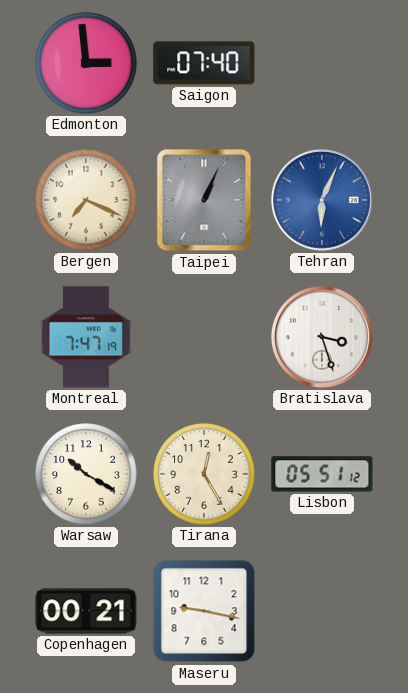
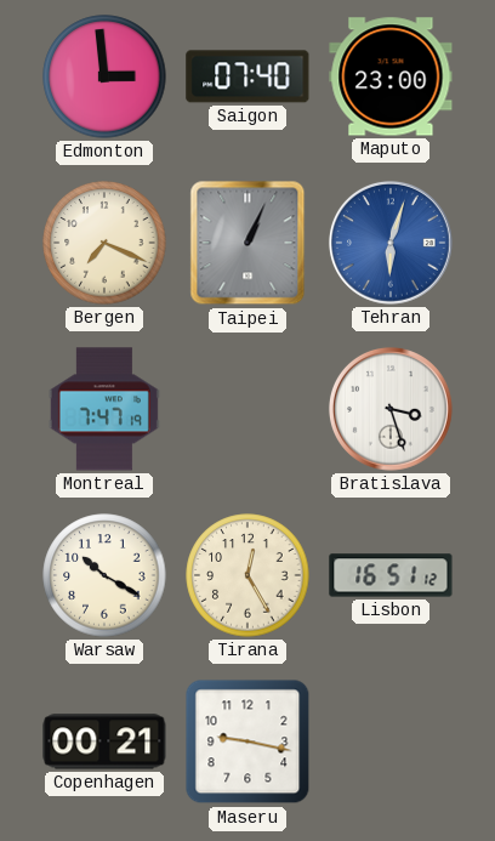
Maputo: none -> 23:00 (391, 76)
Tehran: 6:04 -> 6:03 (391, 243)
Lisbon: 05:51 -> 16:51 (391, 575)
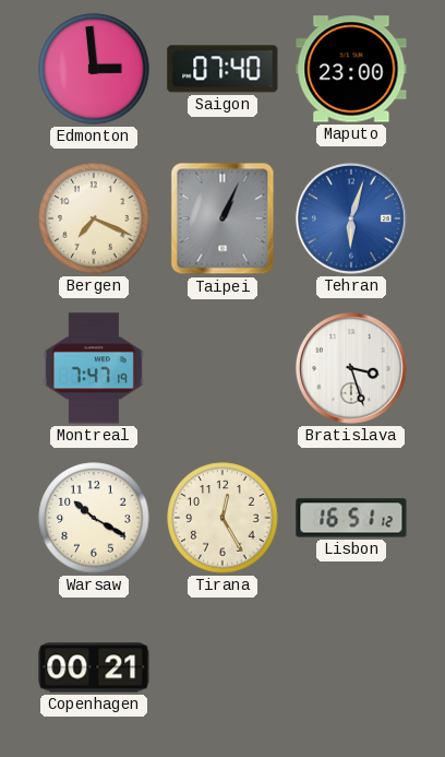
Maseru: 9:17 -> none (247, 741)
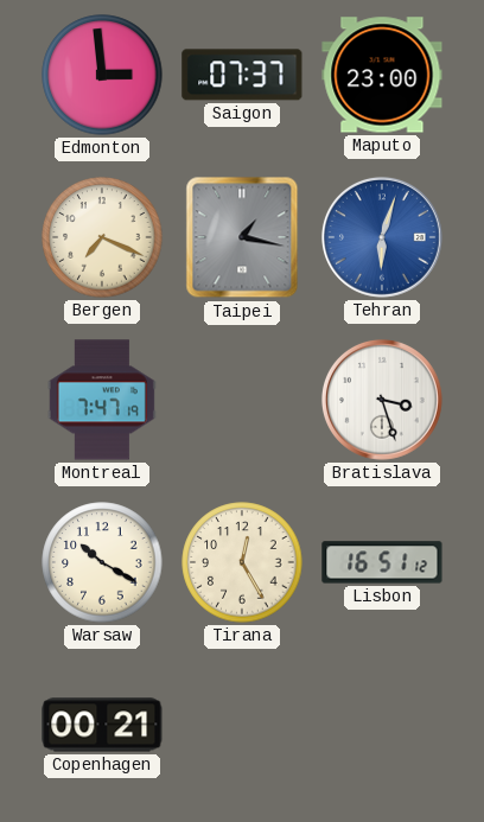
Saigon: 07:40 -> 07:37 (242, 75)
Taipei: 1:04 -> 1:17 (242, 237)
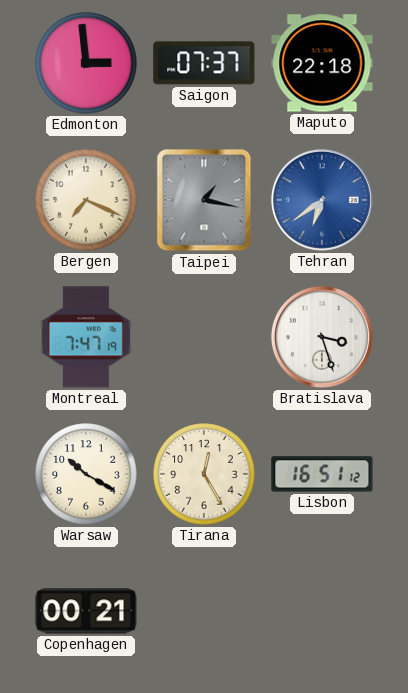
Maputo: 23:00 -> 22:18 (322, 63)
Tehran: 6:03 -> 6:39 (322, 200)
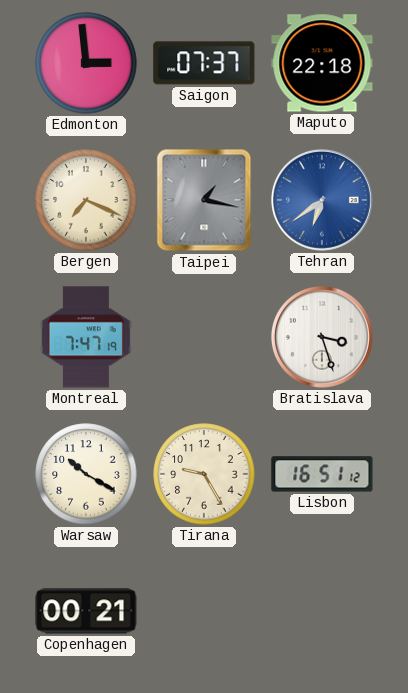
Tirana: 12:25 -> 9:25 (204, 474)
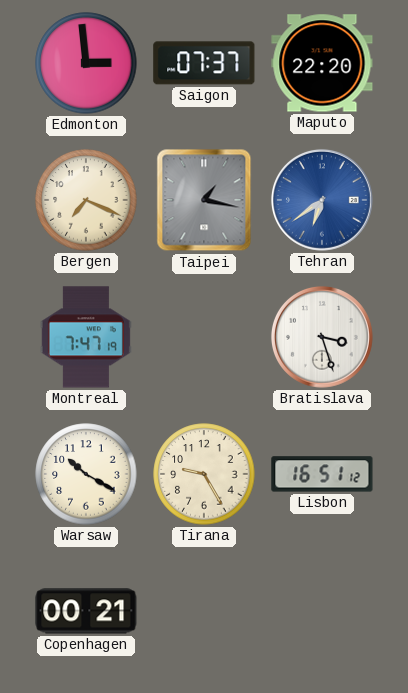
Maputo: 22:18 -> 22:20 (322, 63)
